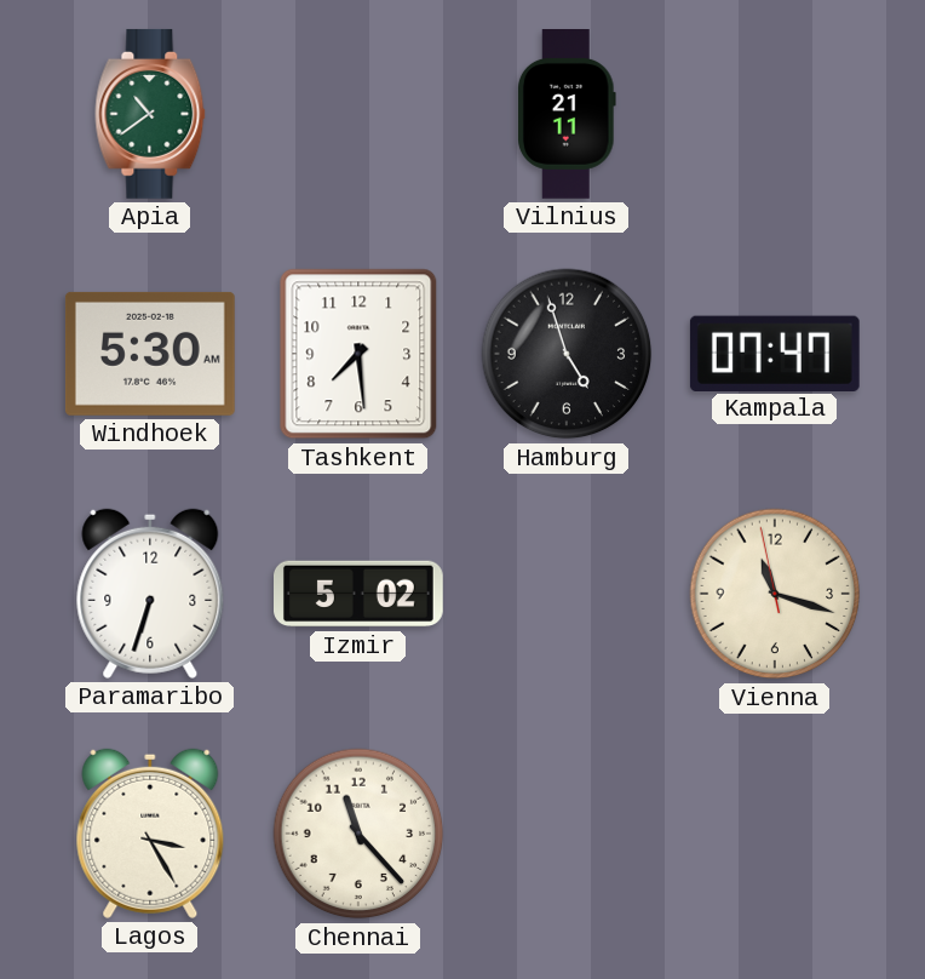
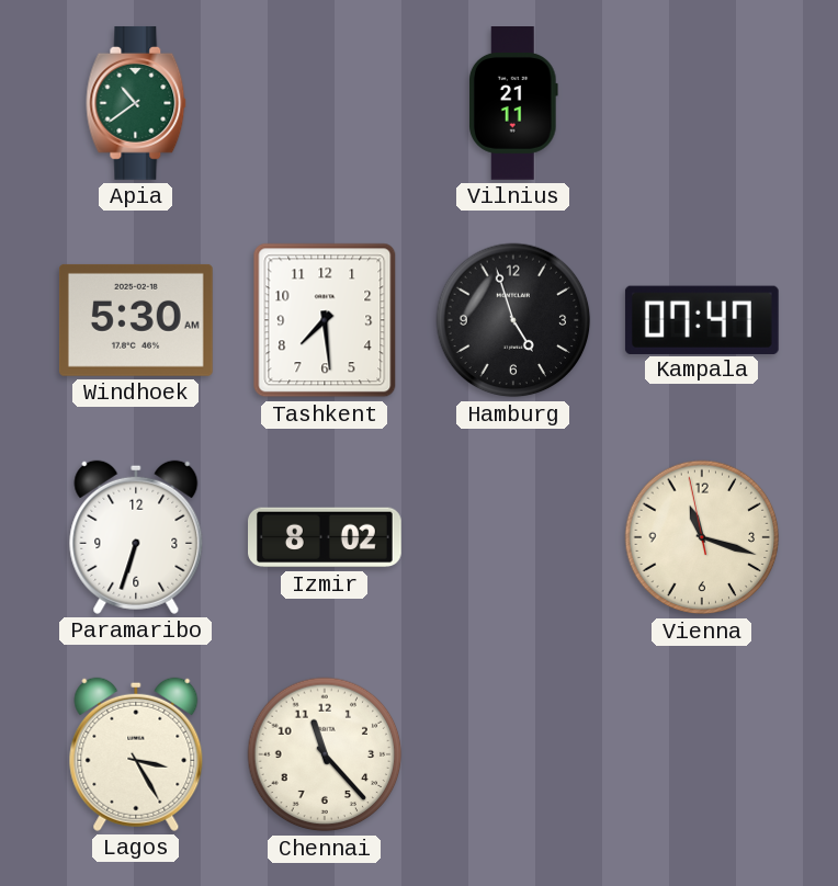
Izmir: 5:02 -> 8:02 (326, 537)
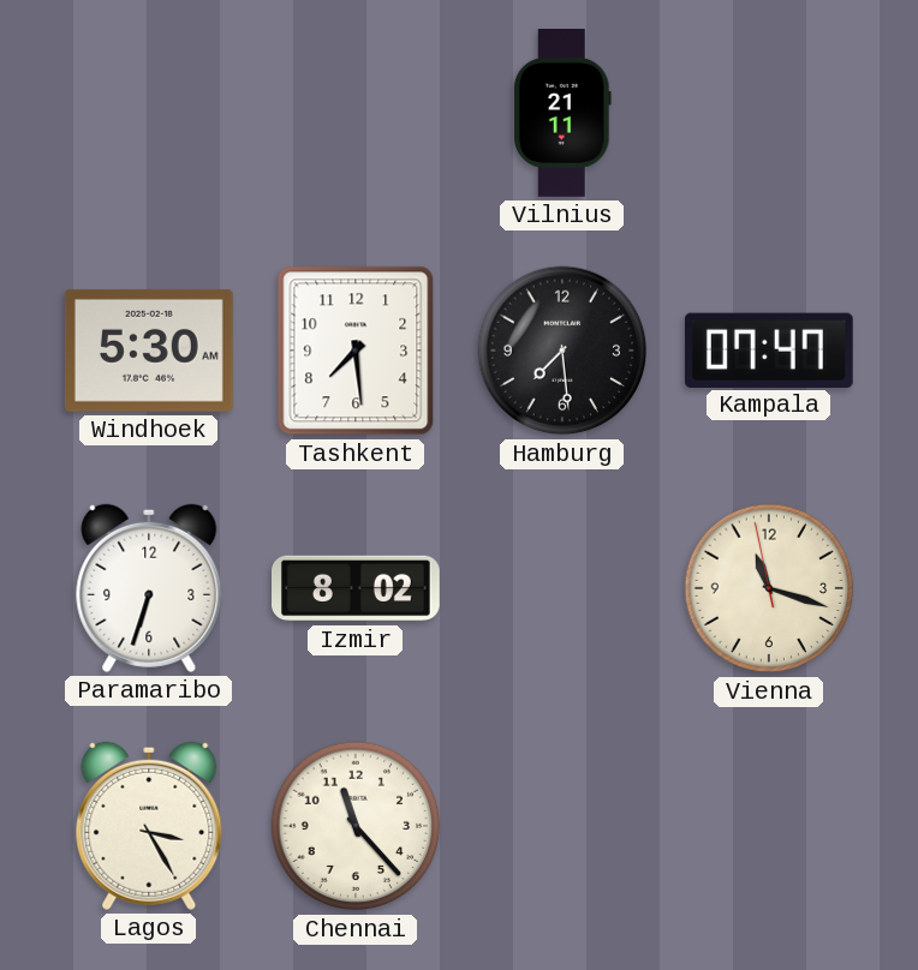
Apia: 10:39 -> none (136, 103)
Hamburg: 4:57 -> 7:29 (562, 351)
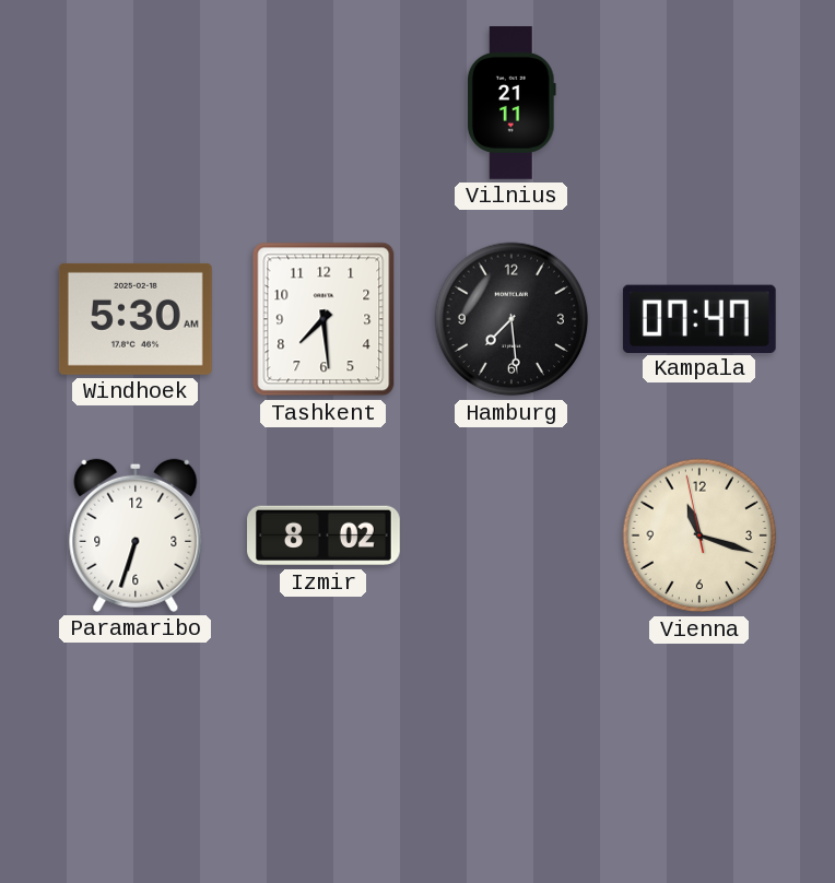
Lagos: 3:25 -> none (149, 826)
Chennai: 11:23 -> none (356, 826)
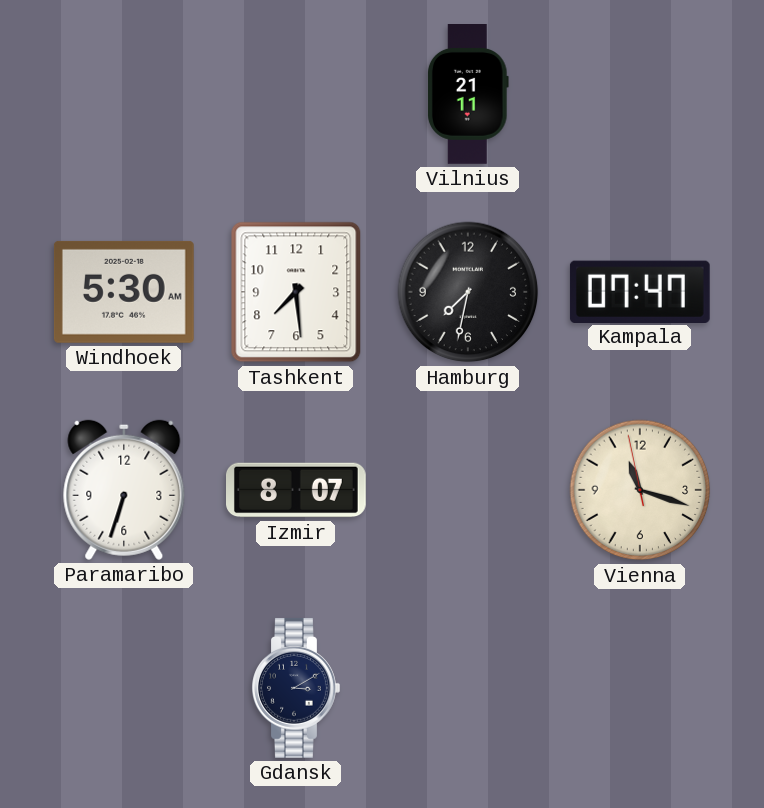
Hamburg: 7:29 -> 7:32 (468, 292)
Izmir: 8:02 -> 8:07 (297, 490)
Gdansk: none -> 3:10 (296, 688)
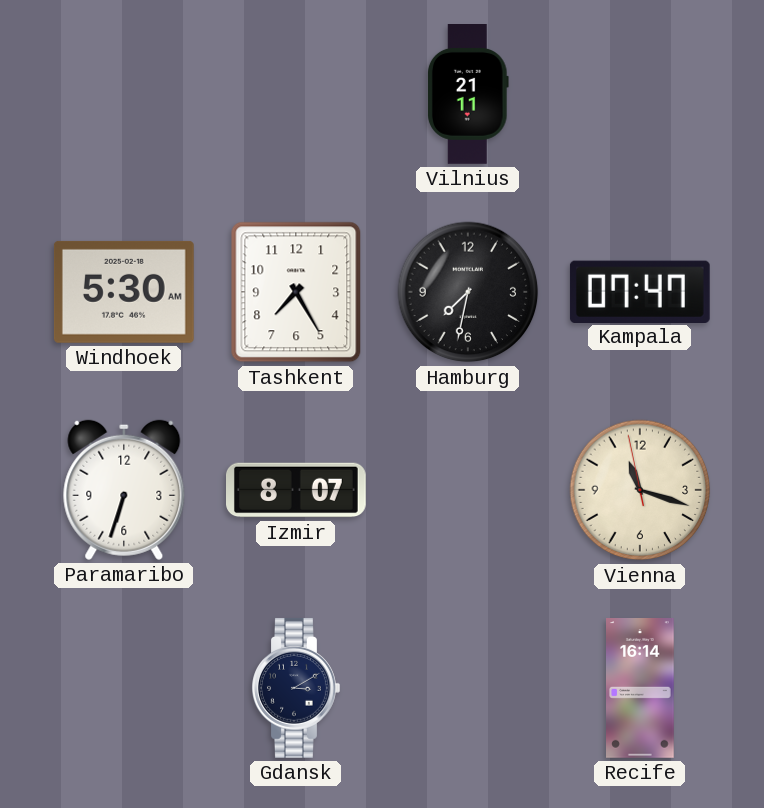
Tashkent: 7:29 -> 7:25 (296, 292)
Recife: none -> 16:14 (640, 689)
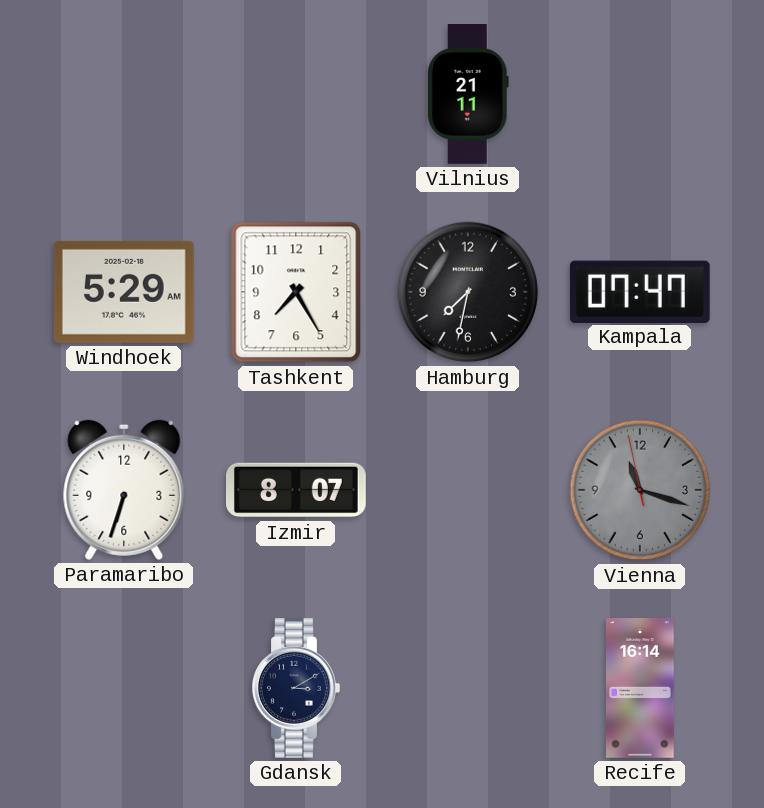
Windhoek: 5:30 -> 5:29 (124, 292)
Vienna dial: cream -> grey (640, 490)
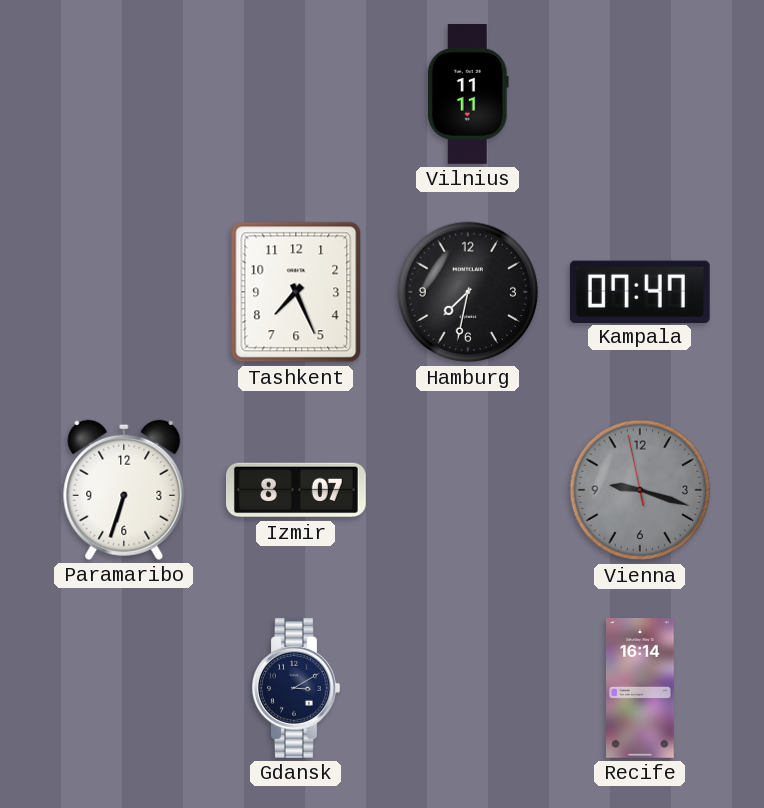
Vilnius: 21:11 -> 11:11 (468, 95)
Windhoek: 5:29 -> none (124, 292)
Tashkent: 7:25 -> 7:26 (296, 292)
Vienna: 11:17 -> 9:17 (640, 490)
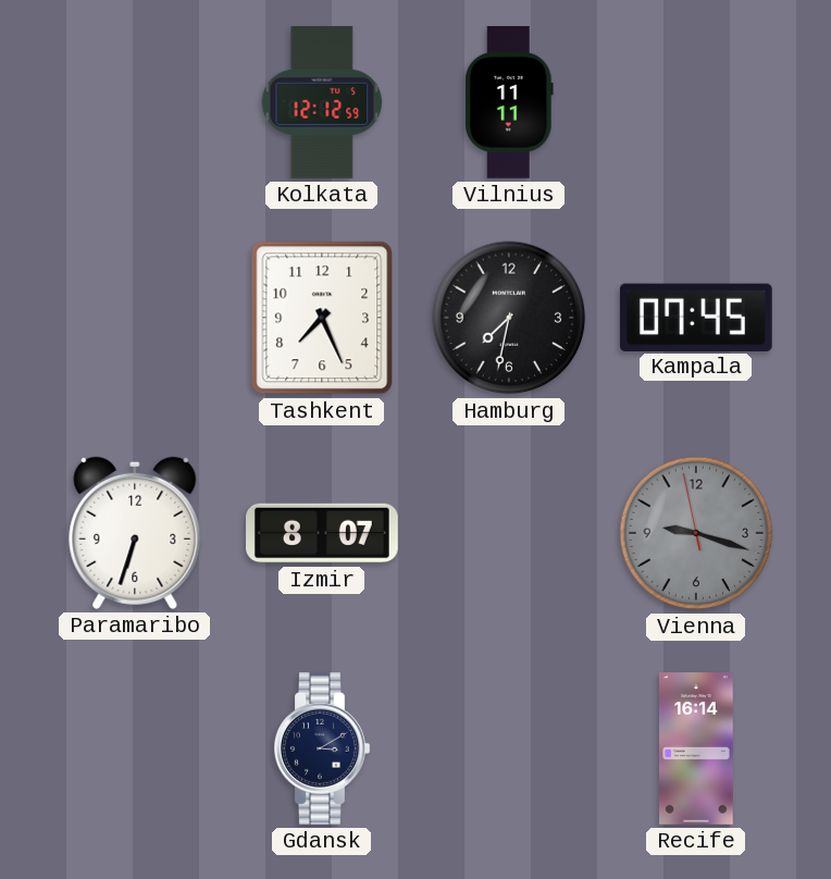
Kolkata: none -> 12:12 (322, 102)
Kampala: 07:47 -> 07:45 (696, 317)
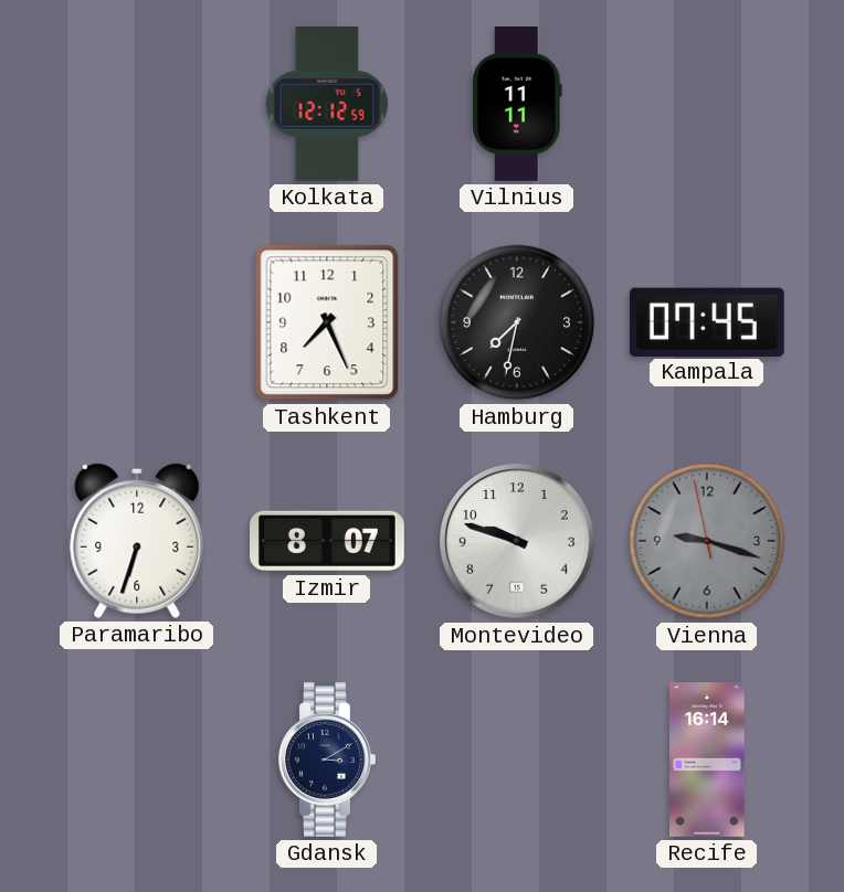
Montevideo: none -> 9:48 (517, 541)
